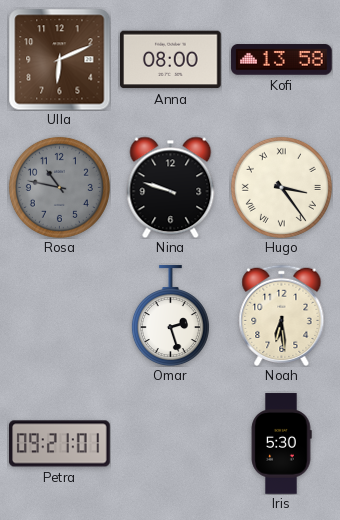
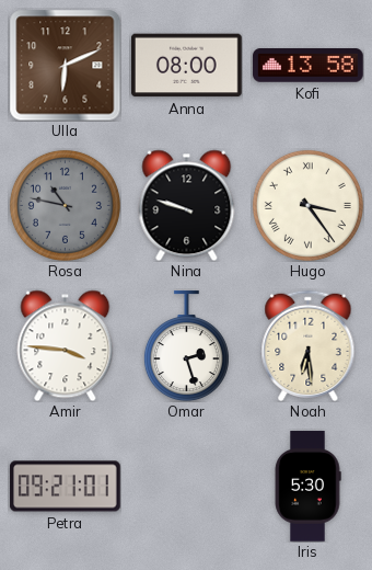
Amir: none -> 3:46 (66, 345)
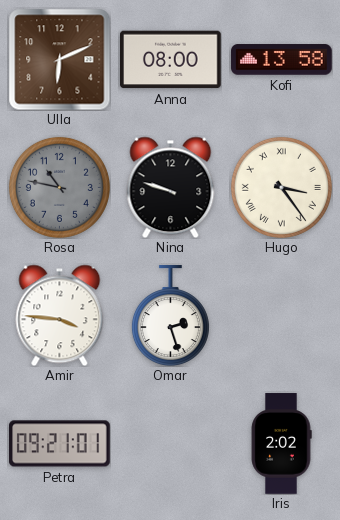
Noah: 6:29 -> none (309, 345)
Iris: 5:30 -> 2:02 (281, 444)
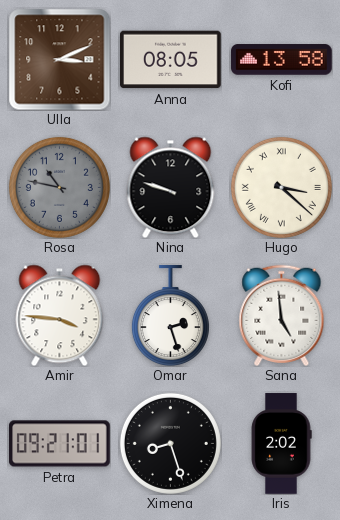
Ulla: 6:11 -> 3:11 (59, 59)
Anna: 08:00 -> 08:05 (171, 60)
Hugo: 3:24 -> 3:22 (281, 187)
Sana: none -> 4:59 (282, 315)
Ximena: none -> 8:27 (170, 443)
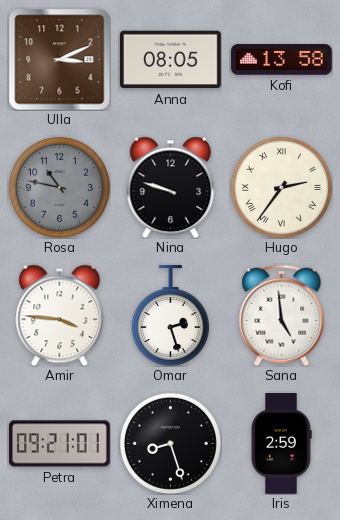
Hugo: 3:22 -> 2:36 (281, 187)
Iris: 2:02 -> 2:59 (281, 444)
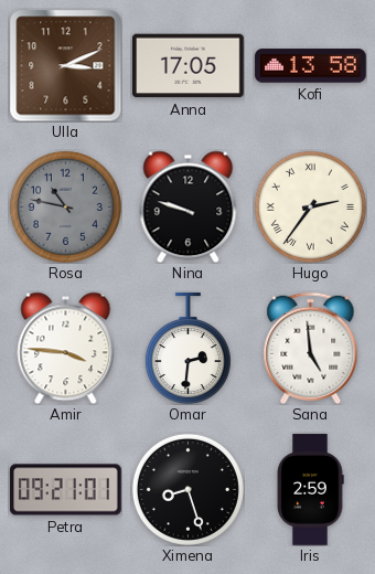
Anna: 08:05 -> 17:05 (189, 66)
Omar: 2:27 -> 2:31 (187, 349)
